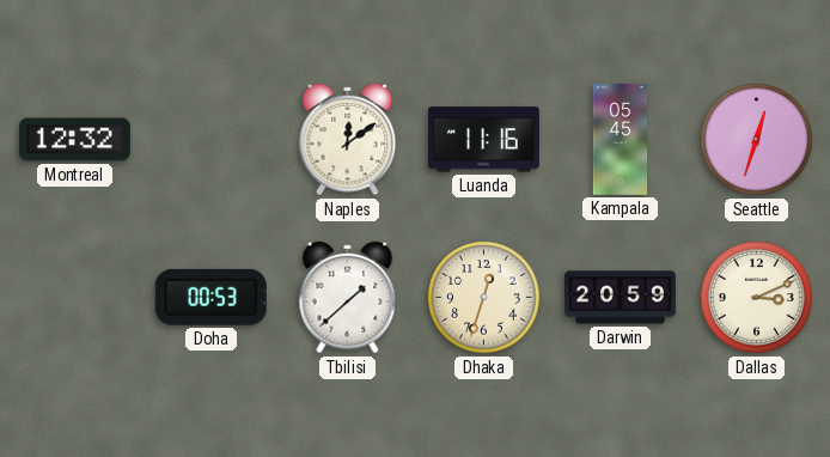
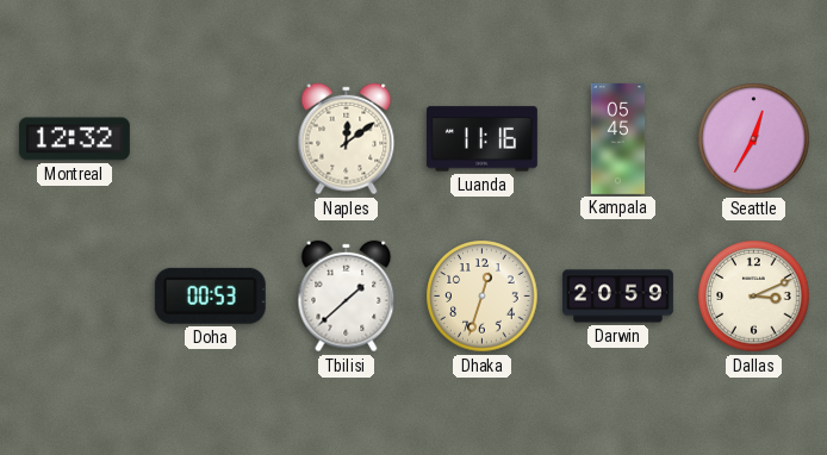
Seattle: 12:33 -> 12:35 (754, 139)
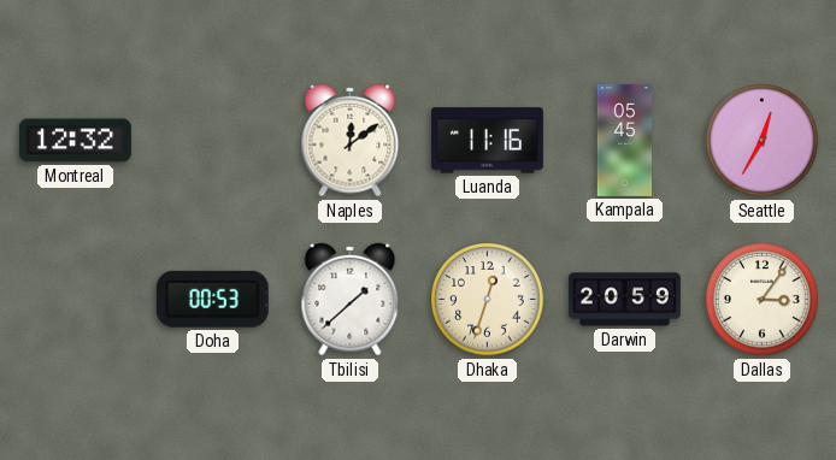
Dallas: 3:11 -> 3:06 (763, 300)
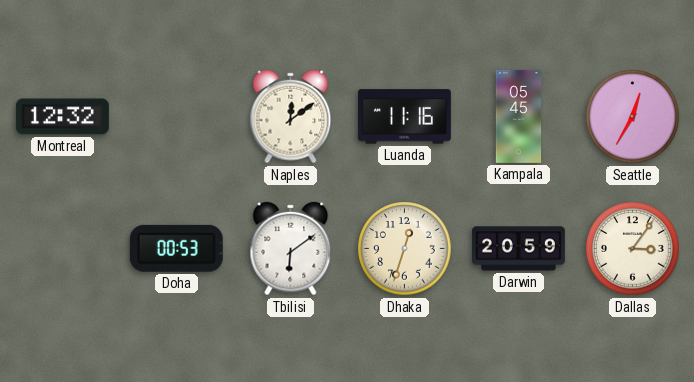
Tbilisi: 1:38 -> 6:09 (291, 249)
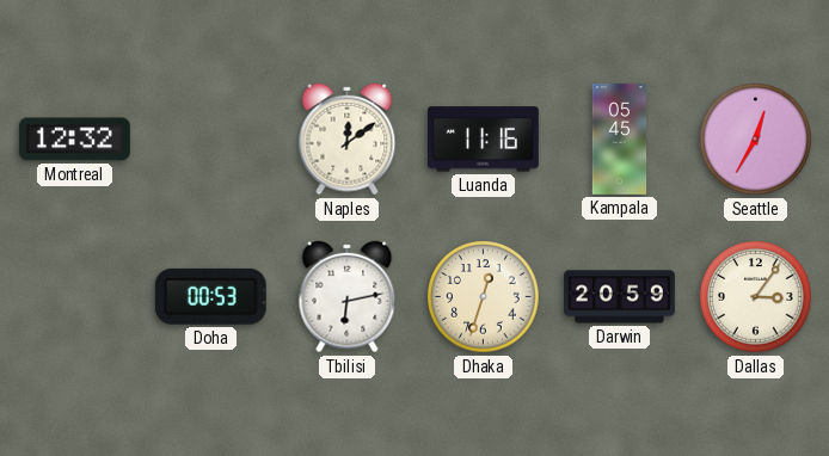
Tbilisi: 6:09 -> 6:13 (348, 297)
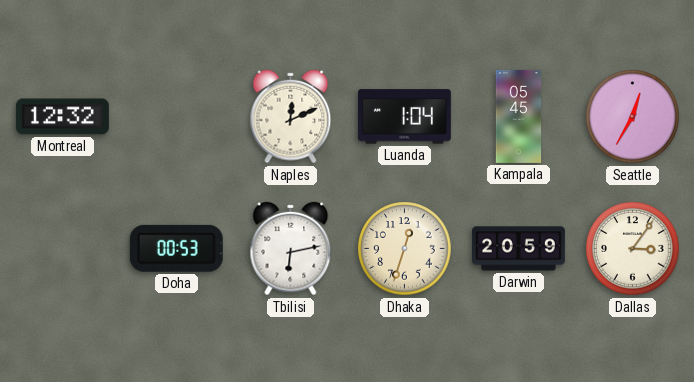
Naples: 12:09 -> 12:11 (291, 117)
Luanda: 11:16 -> 1:04 (404, 117)
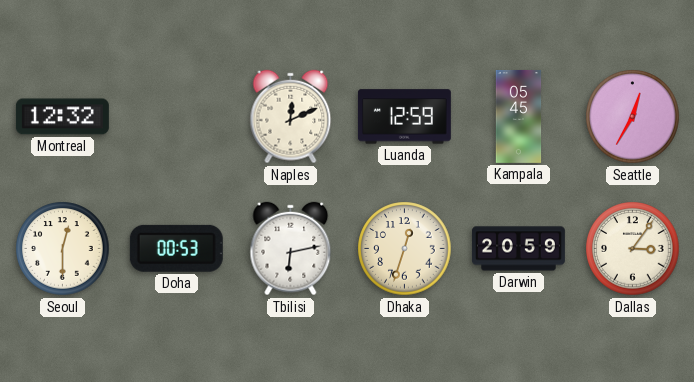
Luanda: 1:04 -> 12:59 (404, 117)
Seoul: none -> 12:30 (63, 249)
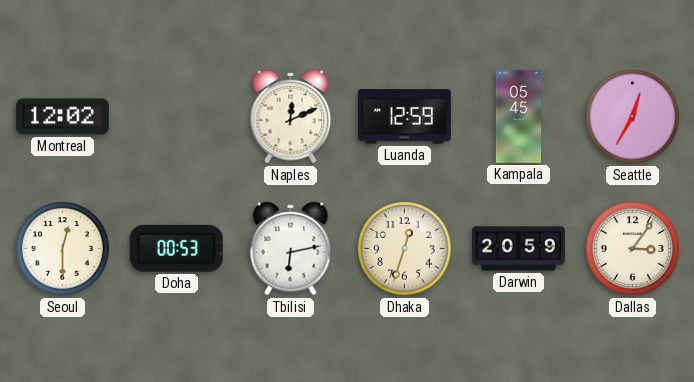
Montreal: 12:32 -> 12:02 (62, 117)
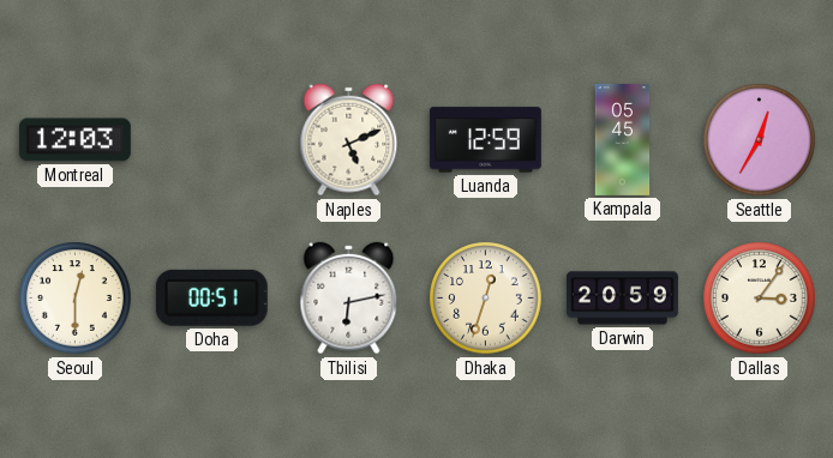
Montreal: 12:02 -> 12:03 (74, 140)
Naples: 12:11 -> 5:11 (349, 140)
Doha: 00:53 -> 00:51 (211, 297)
